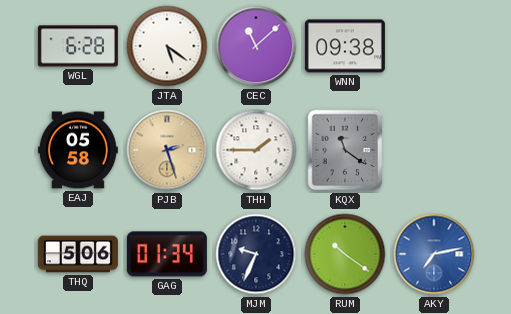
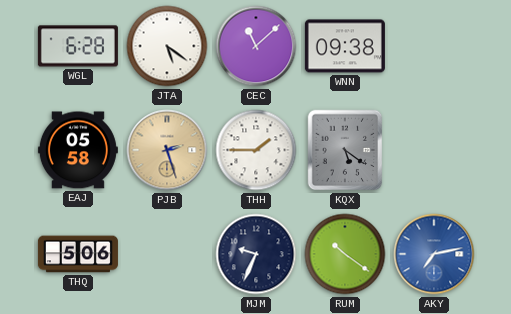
KQX: 11:21 -> 5:21 (345, 150)
GAG: 01:34 -> none (167, 254)
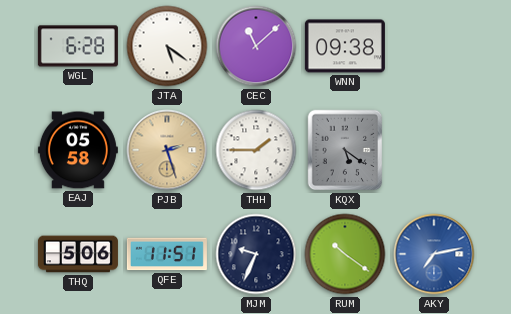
QFE: none -> 11:51 (167, 254)
